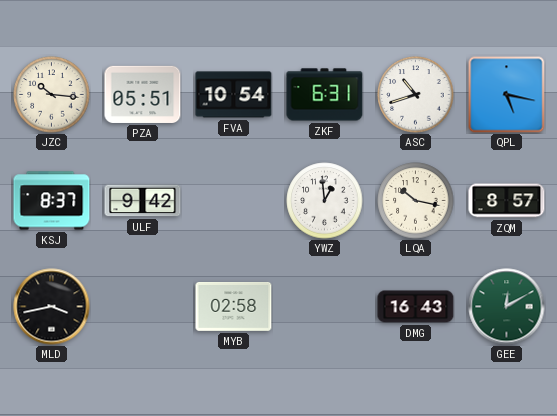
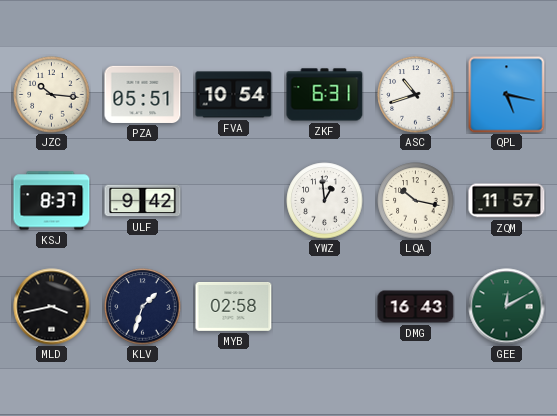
ZQM: 8:57 -> 11:57 (507, 201)
KLV: none -> 1:33 (143, 307)
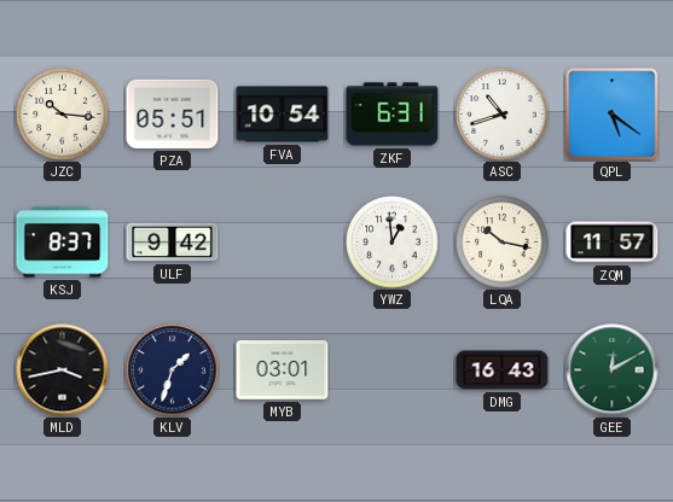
QPL: 5:17 -> 5:21 (613, 115)
MYB: 02:58 -> 03:01 (283, 370)
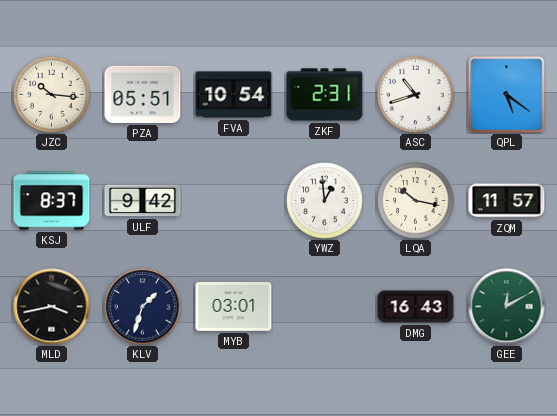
ZKF: 6:31 -> 2:31 (325, 95)
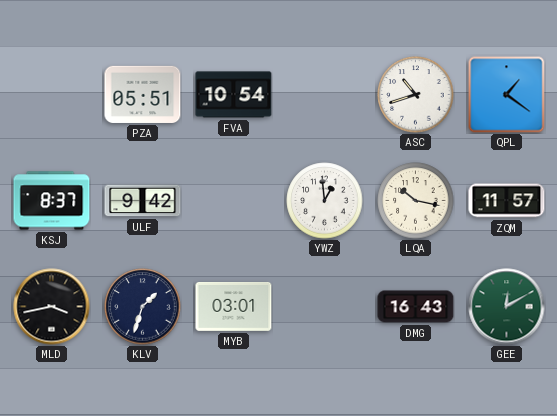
JZC: 10:16 -> none (52, 95)
ZKF: 2:31 -> none (325, 95)
QPL: 5:21 -> 1:21 (507, 95)
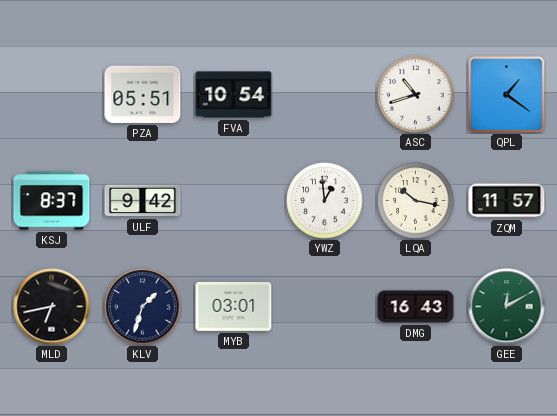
MLD: 3:43 -> 6:43 (52, 307)
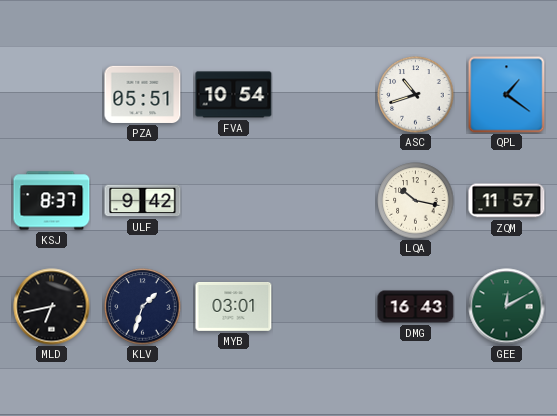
YWZ: 12:59 -> none (325, 201)
